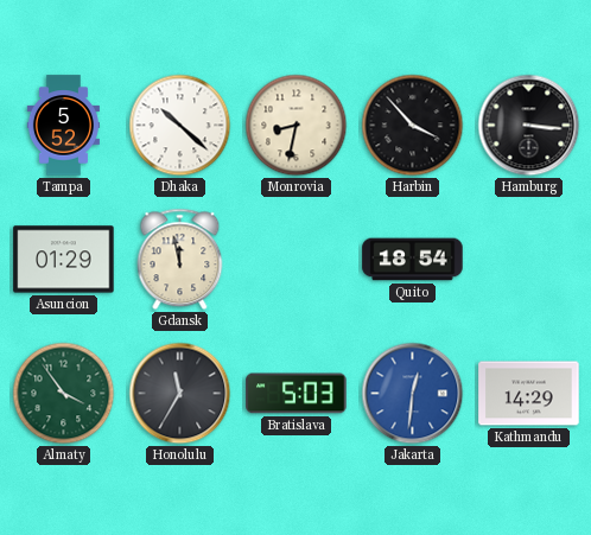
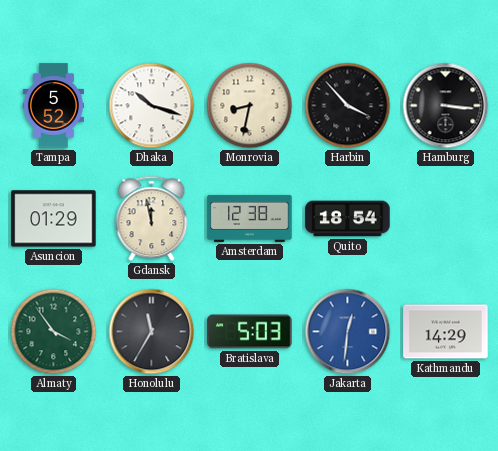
Dhaka: 10:22 -> 10:18 (152, 106)
Amsterdam: none -> 12:38 (250, 218)
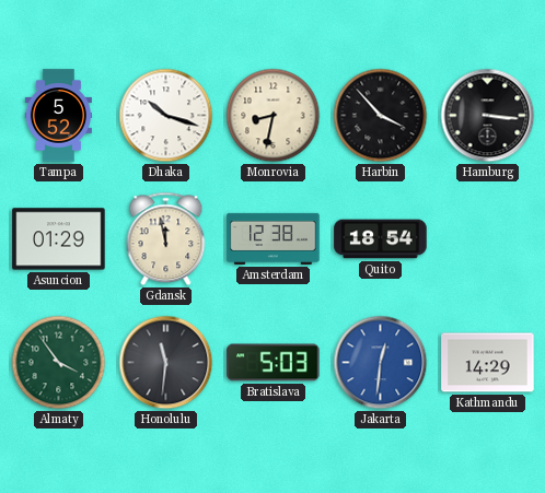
Honolulu: 11:35 -> 11:31 (166, 363)
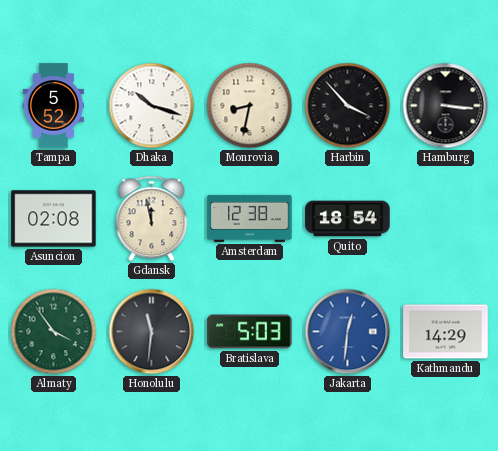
Asuncion: 01:29 -> 02:08 (54, 219)
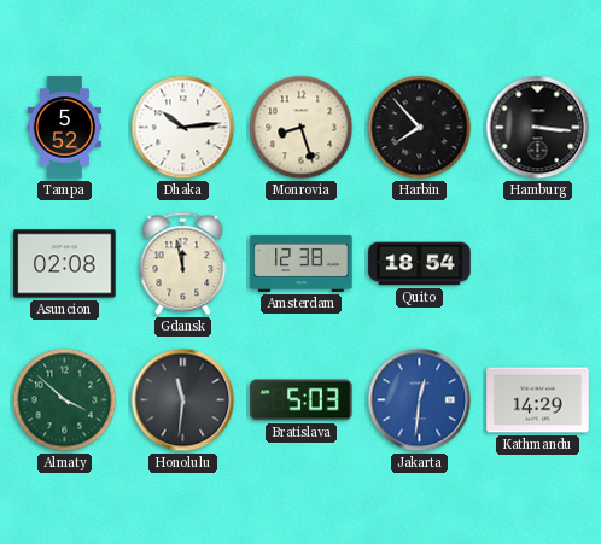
Dhaka: 10:18 -> 10:14 (183, 128)
Monrovia: 8:32 -> 8:27 (302, 128)
Harbin: 3:53 -> 7:53 (420, 128)
Almaty: 3:54 -> 3:52 (65, 400)
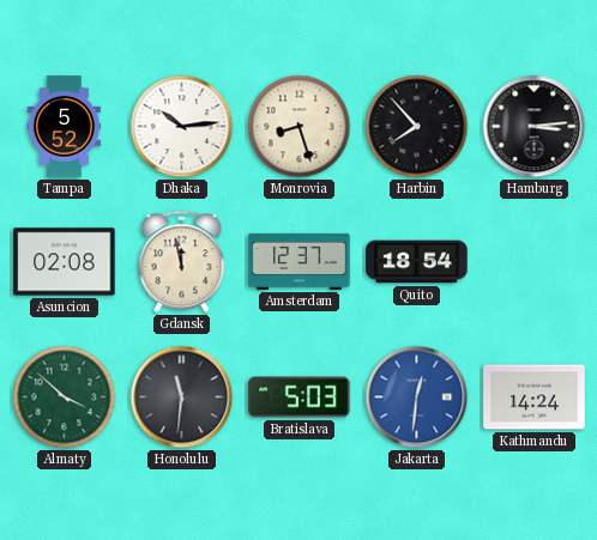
Hamburg: 3:16 -> 3:14 (535, 127)
Amsterdam: 12:38 -> 12:37 (300, 261)
Kathmandu: 14:29 -> 14:24 (535, 398)
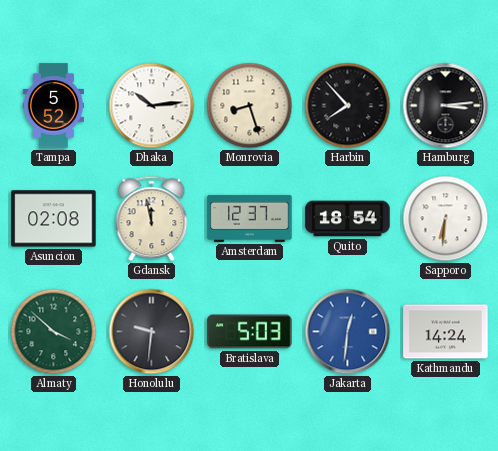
Sapporo: none -> 6:31 (446, 219)
Honolulu: 11:31 -> 9:31 (152, 332)
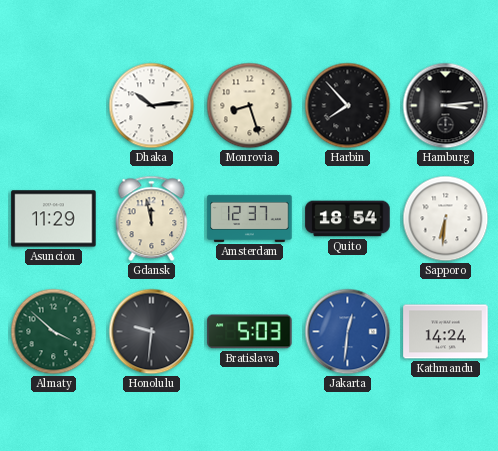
Tampa: 5:52 -> none (53, 106)
Asuncion: 02:08 -> 11:29 (54, 219)
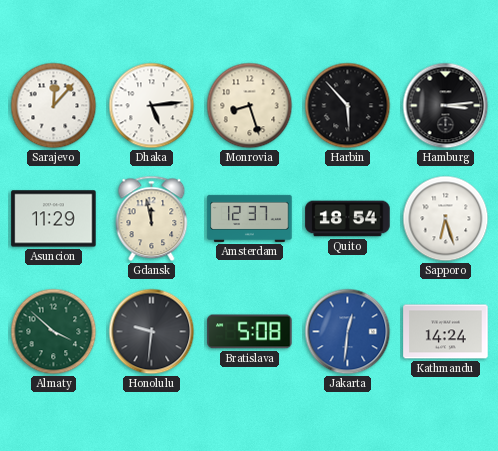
Sarajevo: none -> 12:07 (54, 106)
Dhaka: 10:14 -> 5:14 (152, 106)
Harbin: 7:53 -> 5:53 (348, 106)
Sapporo: 6:31 -> 6:27 (446, 219)
Bratislava: 5:03 -> 5:08 (250, 332)
